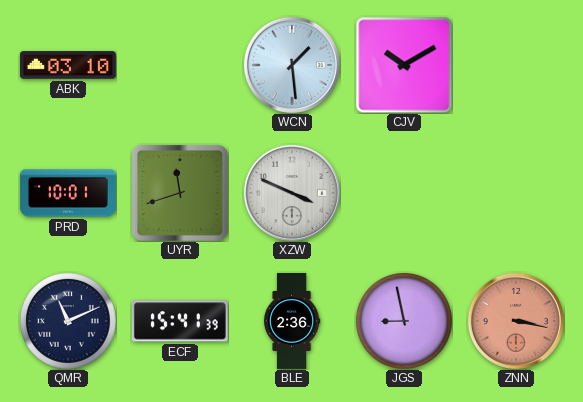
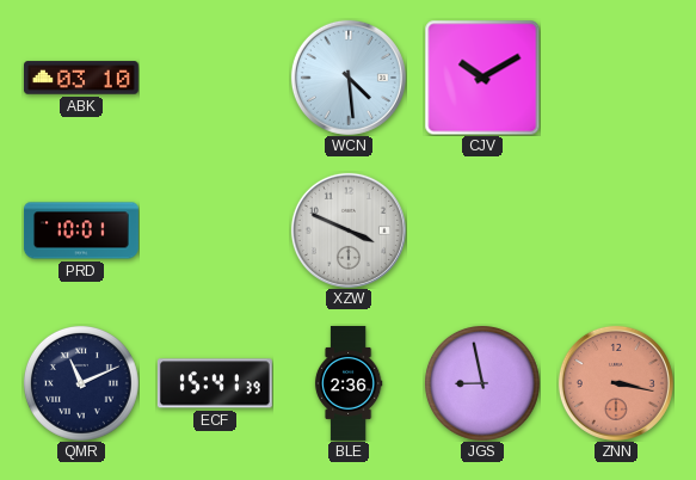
WCN: 1:29 -> 4:29 (349, 78)
UYR: 11:42 -> none (180, 193)
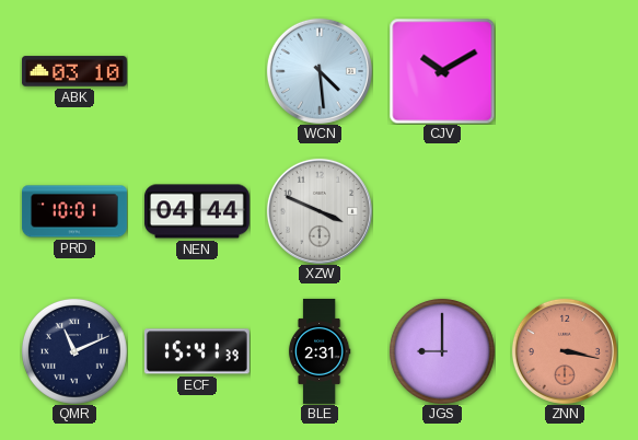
NEN: none -> 04:44 (197, 211)
BLE: 2:36 -> 2:31 (320, 351)
JGS: 8:58 -> 9:00 (442, 351)
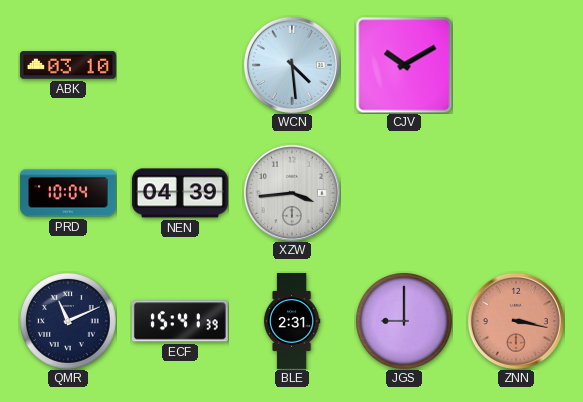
PRD: 10:01 -> 10:04 (68, 193)
NEN: 04:44 -> 04:39 (180, 193)
XZW: 3:49 -> 3:44 (292, 193)
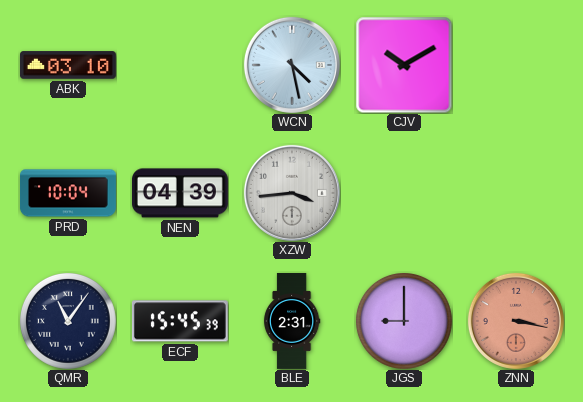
WCN: 4:29 -> 4:28 (292, 65)
QMR: 11:11 -> 11:06 (68, 321)
ECF: 15:41 -> 15:45 (180, 321)
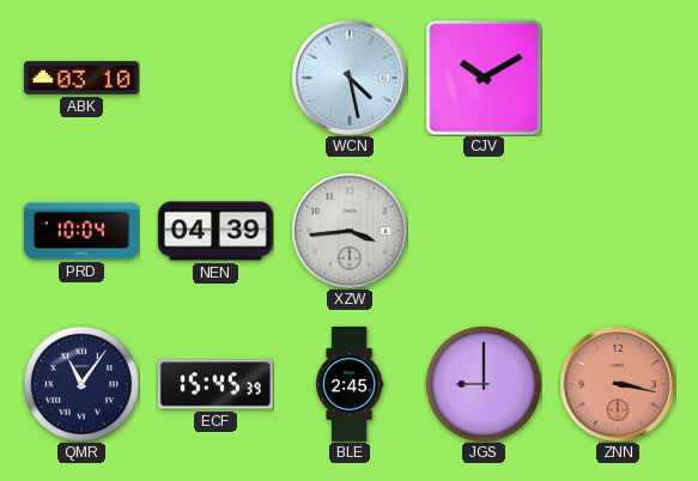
BLE: 2:31 -> 2:45 (350, 384)
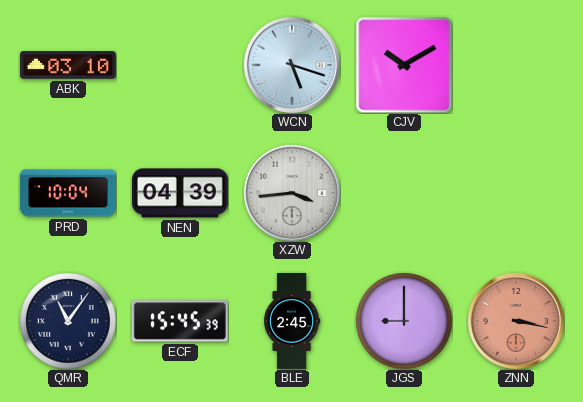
WCN: 4:28 -> 5:18 (292, 65)
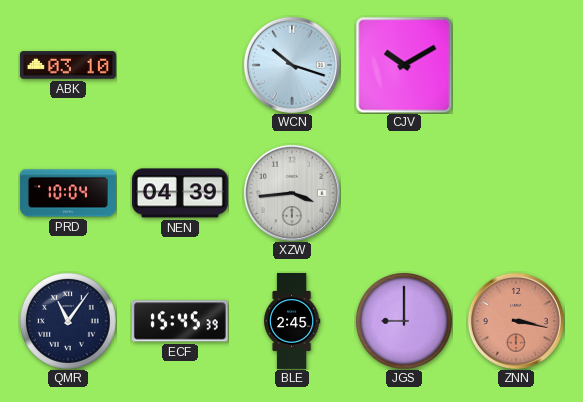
WCN: 5:18 -> 10:18 (292, 65)
